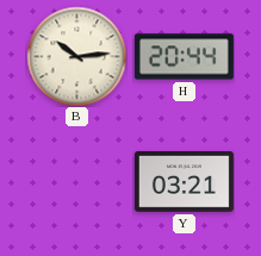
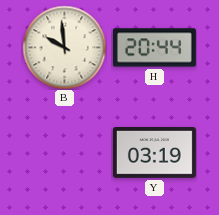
B: 10:14 -> 9:59 (64, 47)
Y: 03:21 -> 03:19 (154, 153)
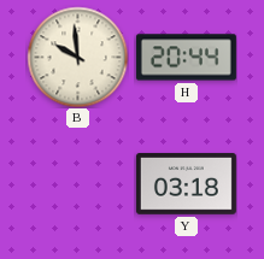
Y: 03:19 -> 03:18 (186, 184)
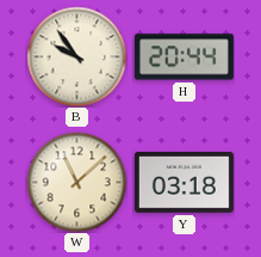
B: 9:59 -> 9:54 (76, 56)
W: none -> 11:08 (76, 182)
